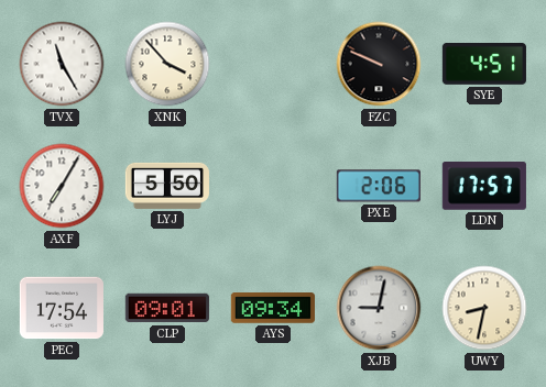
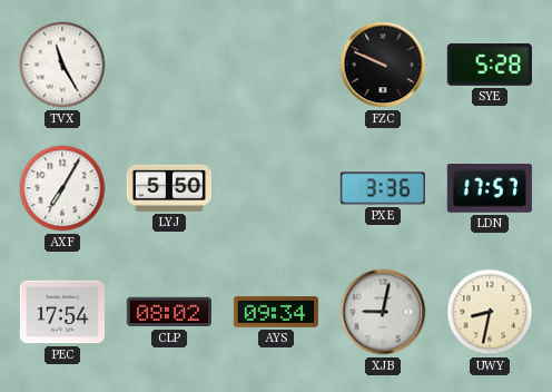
XNK: 3:53 -> none (167, 64)
SYE: 4:51 -> 5:28 (490, 66)
PXE: 2:06 -> 3:36 (383, 188)
CLP: 09:01 -> 08:02 (169, 312)
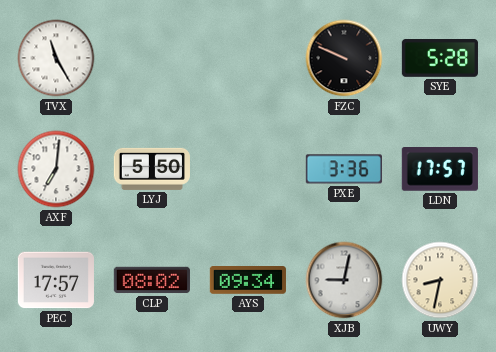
AXF: 7:05 -> 7:01 (56, 169)
PEC: 17:54 -> 17:57 (56, 280)
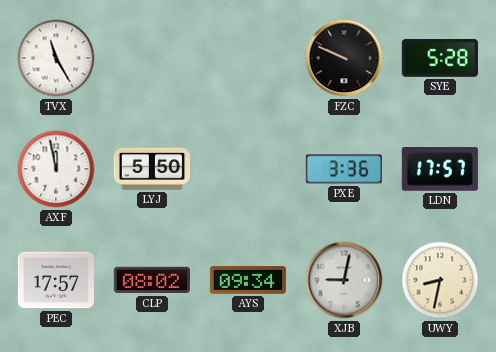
AXF: 7:01 -> 11:58 (56, 169)
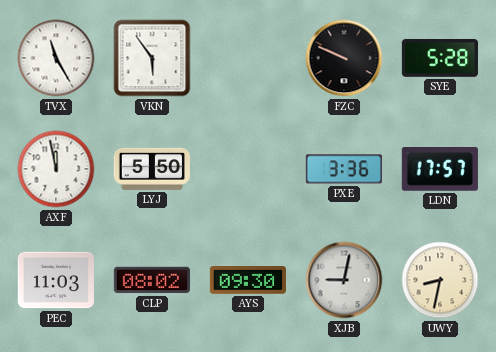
VKN: none -> 5:54 (152, 58)
PEC: 17:57 -> 11:03 (56, 280)
AYS: 09:34 -> 09:30 (248, 281)
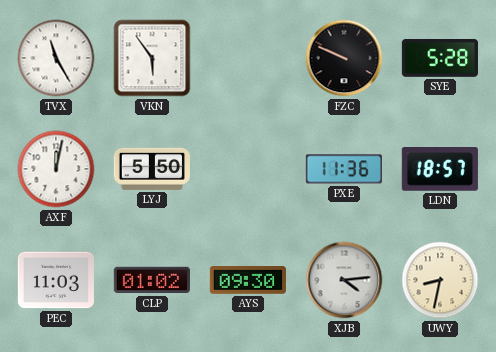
AXF: 11:58 -> 12:02 (56, 169)
PXE: 3:36 -> 11:36 (344, 169)
LDN: 17:57 -> 18:57 (440, 170)
CLP: 08:02 -> 01:02 (152, 280)
XJB: 9:02 -> 4:14 (344, 280)
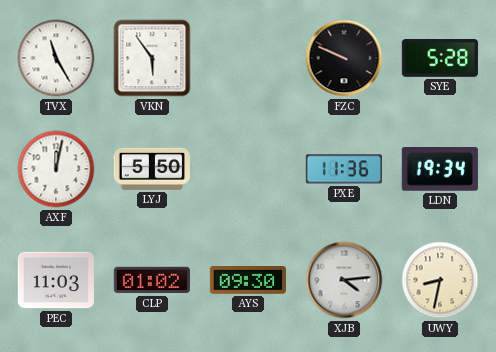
LDN: 18:57 -> 19:34 (440, 170)
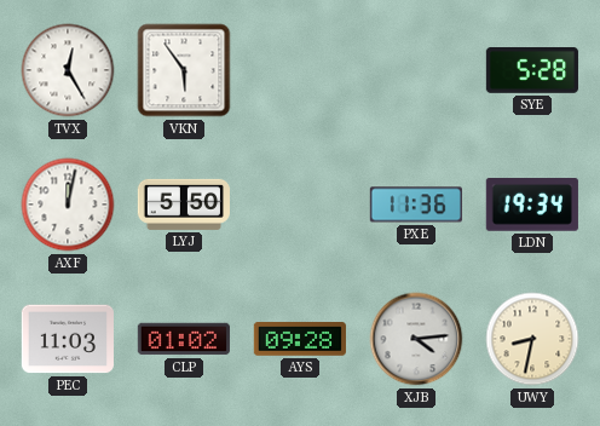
TVX: 11:25 -> 12:25 (68, 70)
FZC: 9:49 -> none (344, 58)
AYS: 09:30 -> 09:28 (300, 340)
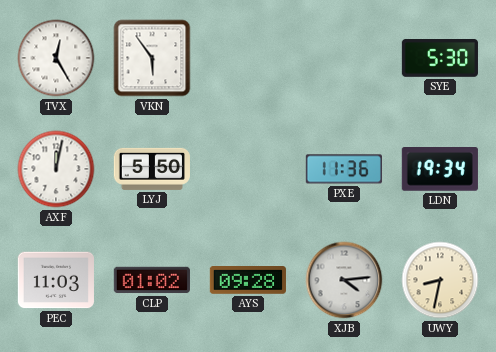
SYE: 5:28 -> 5:30 (440, 59)
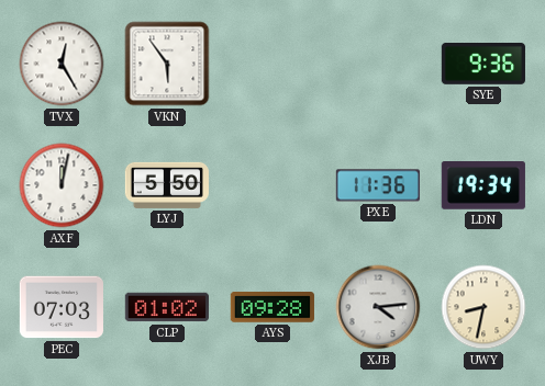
SYE: 5:30 -> 9:36 (483, 65)
PEC: 11:03 -> 07:03 (62, 307)
